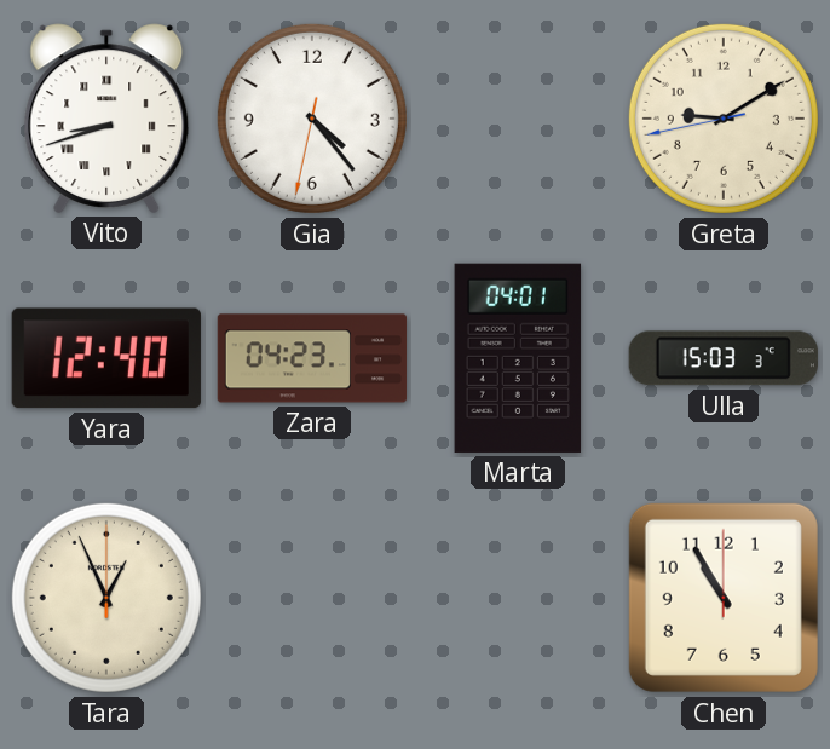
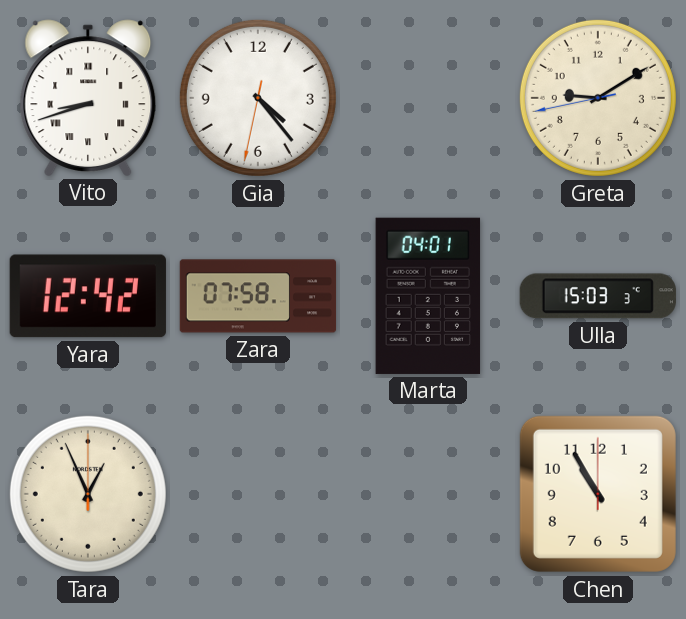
Yara: 12:40 -> 12:42 (88, 296)
Zara: 04:23 -> 07:58 (258, 296)
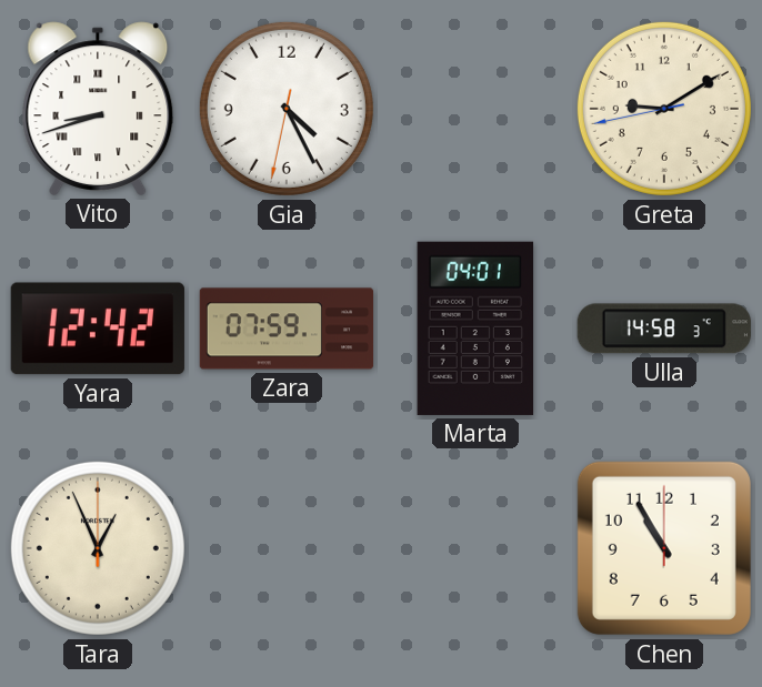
Gia: 4:23 -> 4:25 (287, 109)
Zara: 07:58 -> 07:59 (287, 329)
Ulla: 15:03 -> 14:58 (664, 329)
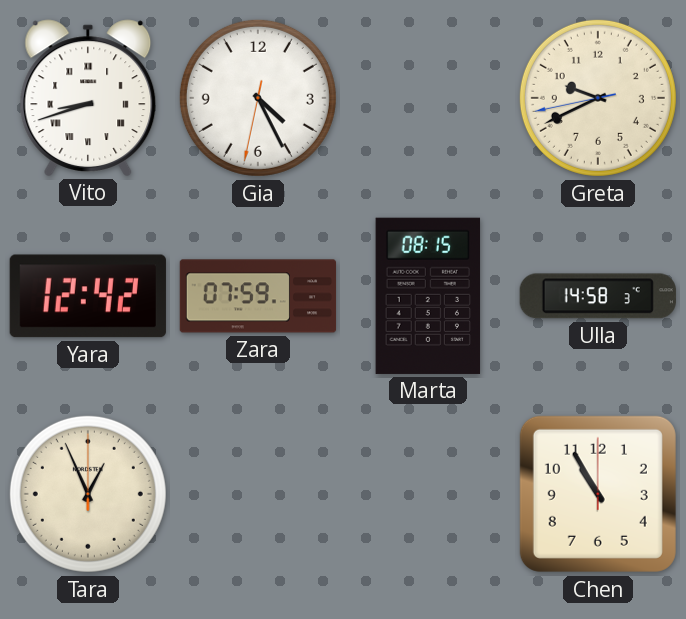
Greta: 9:09 -> 9:40 (598, 98)
Marta: 04:01 -> 08:15 (428, 296)
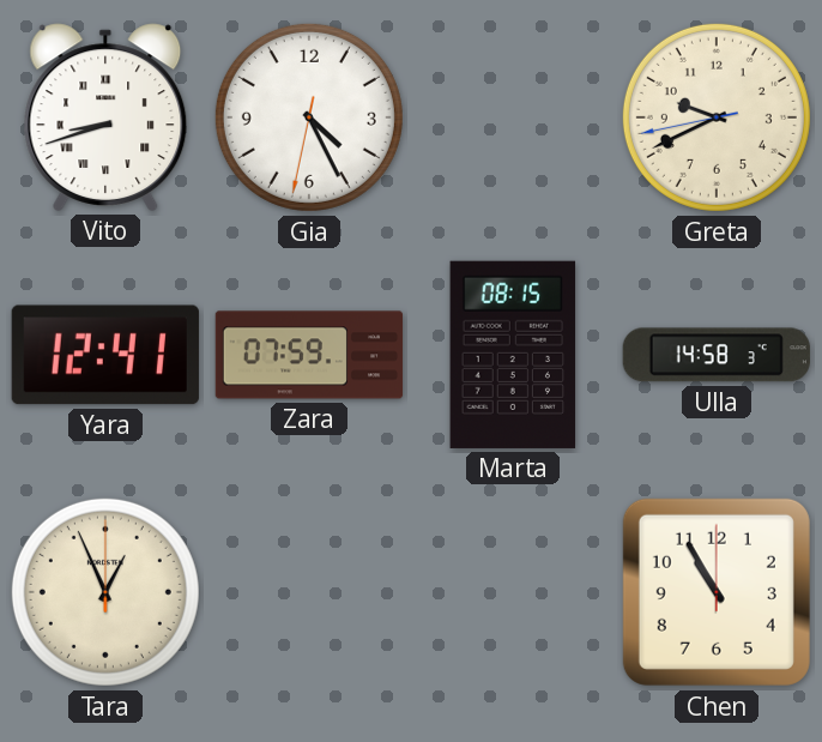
Yara: 12:42 -> 12:41 (105, 355)
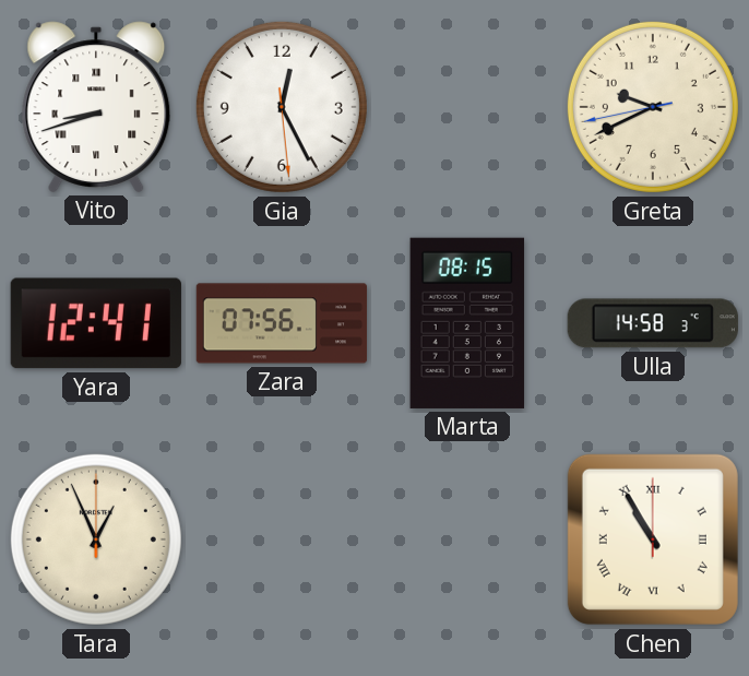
Gia: 4:25 -> 12:25 (282, 107)
Zara: 07:59 -> 07:56 (282, 323)
Chen numerals: Arabic -> Roman (653, 539)
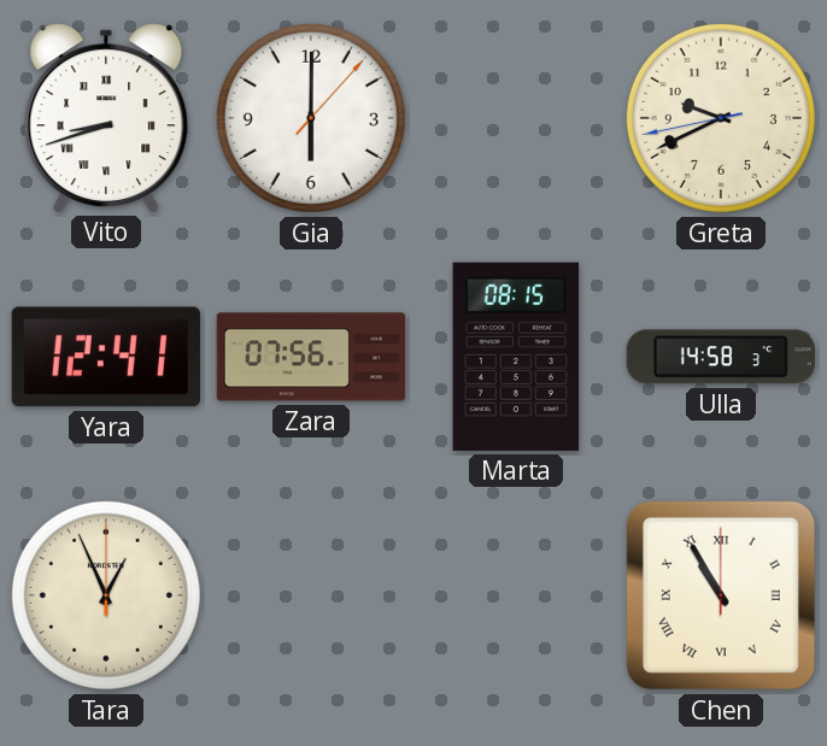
Gia: 12:25 -> 6:00 (311, 118)
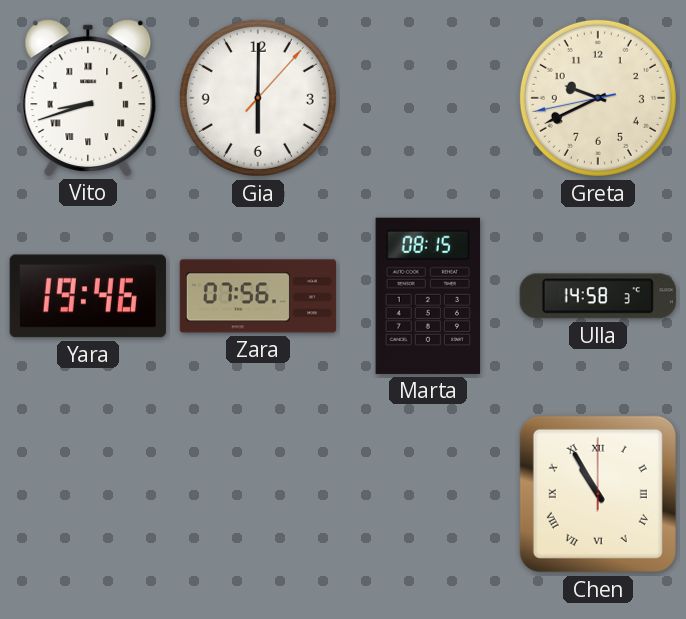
Yara: 12:41 -> 19:46 (88, 296)
Tara: 12:56 -> none (106, 595)
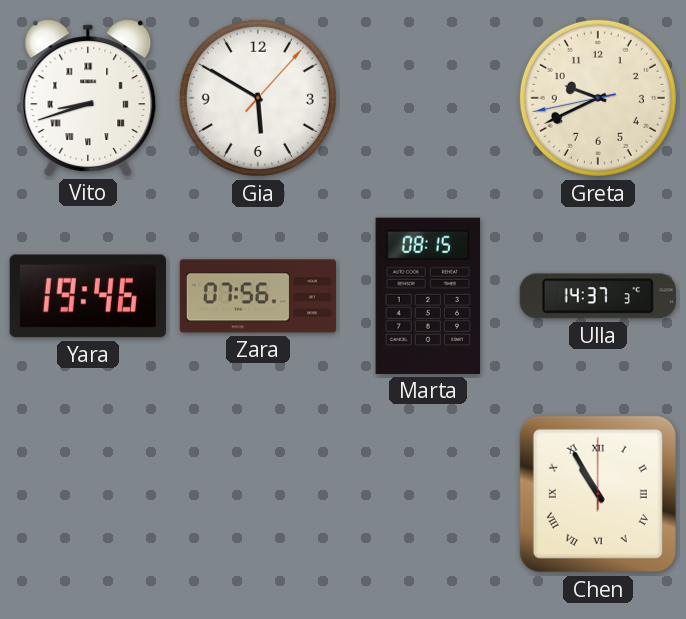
Gia: 6:00 -> 5:50 (258, 98)
Ulla: 14:58 -> 14:37 (598, 296)
